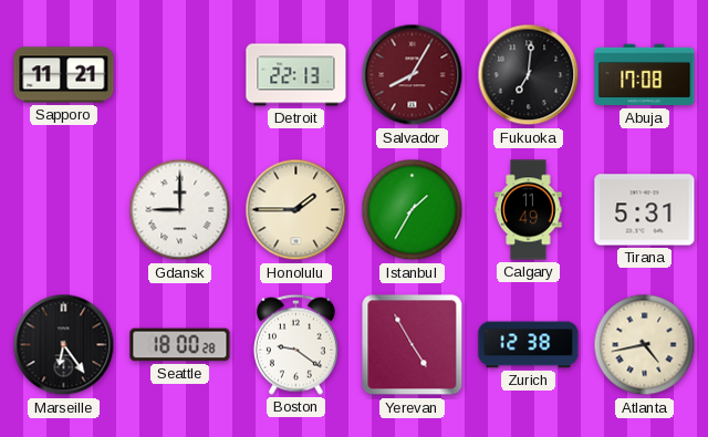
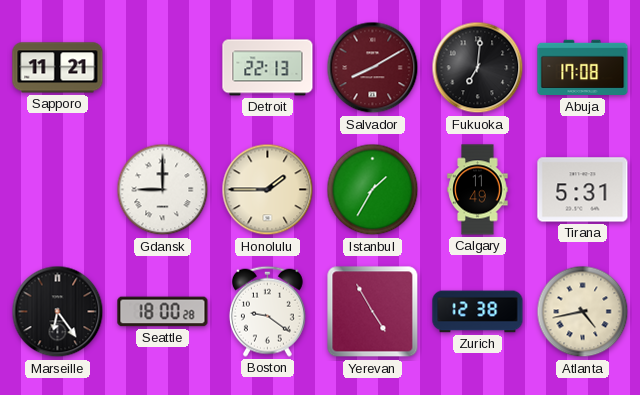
Salvador: 8:05 -> 8:10 (373, 68)
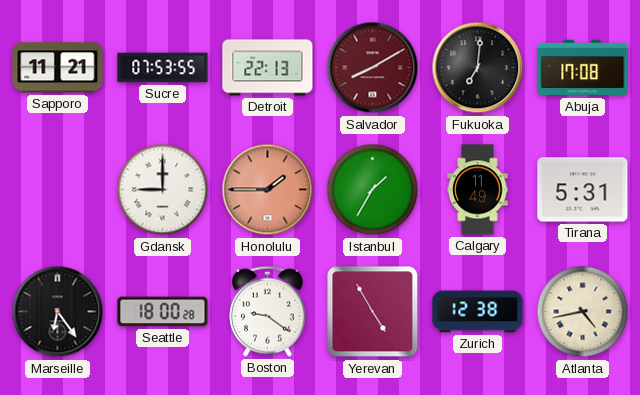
Sucre: none -> 07:53 (163, 68)
Honolulu dial: cream -> salmon (268, 190)
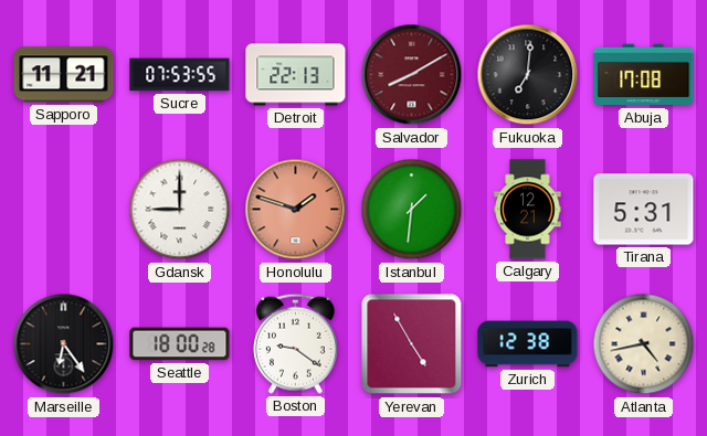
Honolulu: 1:45 -> 1:48 (296, 210)
Istanbul: 1:35 -> 1:31 (412, 210)
Calgary: 11:49 -> 12:21 (528, 210)
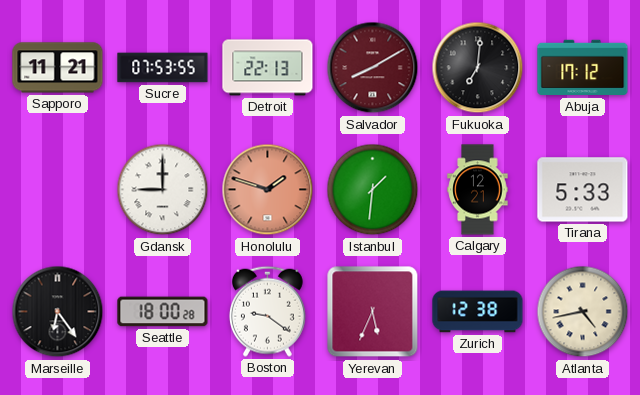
Abuja: 17:08 -> 17:12 (583, 68)
Tirana: 5:31 -> 5:33 (583, 190)
Yerevan: 4:55 -> 5:34 (373, 312)
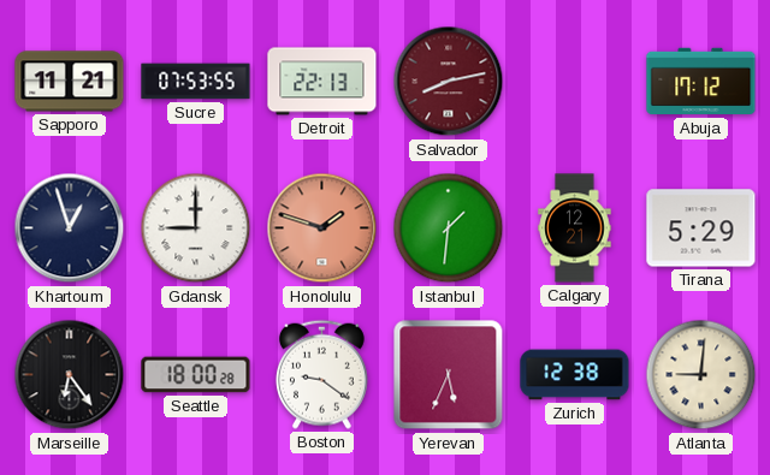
Salvador: 8:10 -> 8:13 (449, 82)
Fukuoka: 7:01 -> none (478, 68)
Khartoum: none -> 12:57 (70, 228)
Tirana: 5:33 -> 5:29 (701, 228)
Atlanta: 4:43 -> 9:01 (701, 375)
